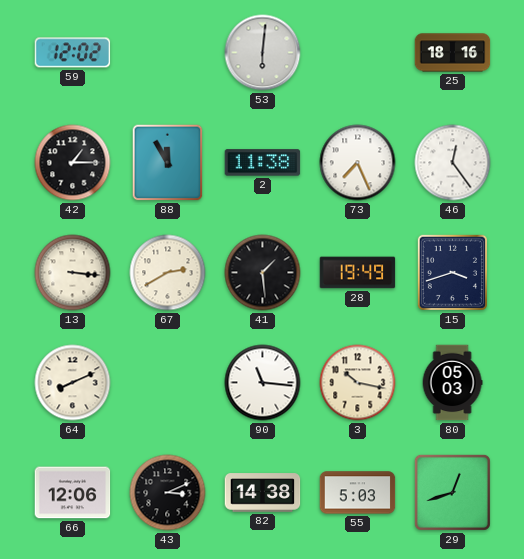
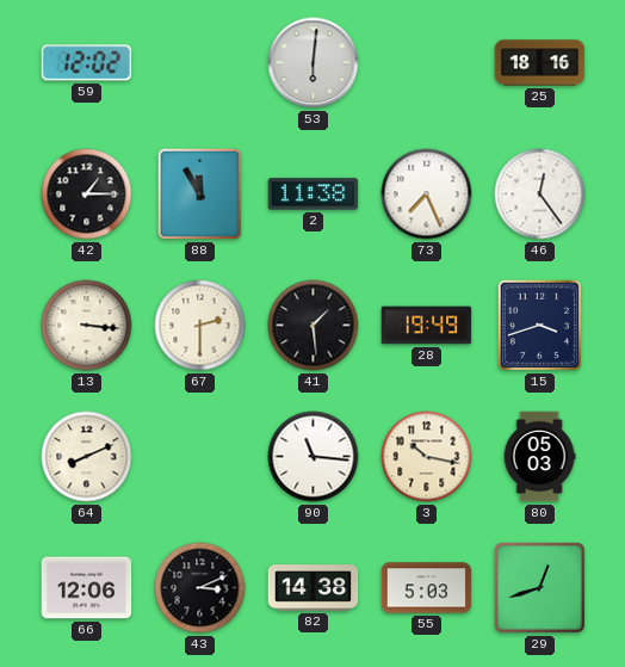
67: 2:40 -> 2:30 (200, 326)
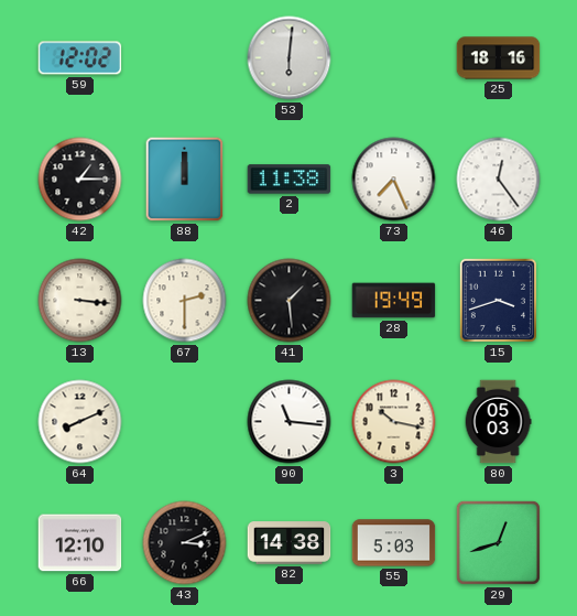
88: 11:55 -> 12:00 (185, 180)
66: 12:06 -> 12:10 (80, 543)
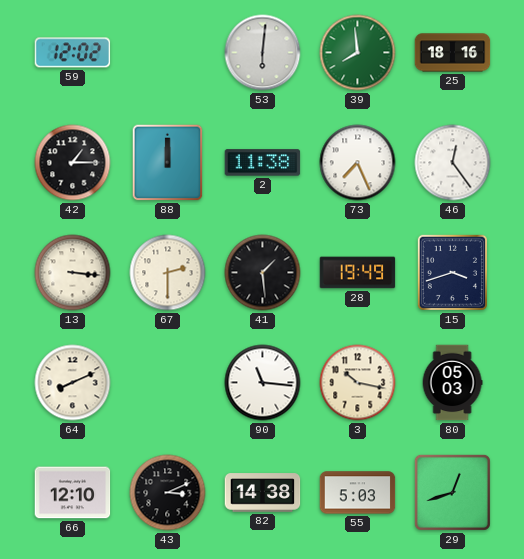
39: none -> 7:59 (358, 53)
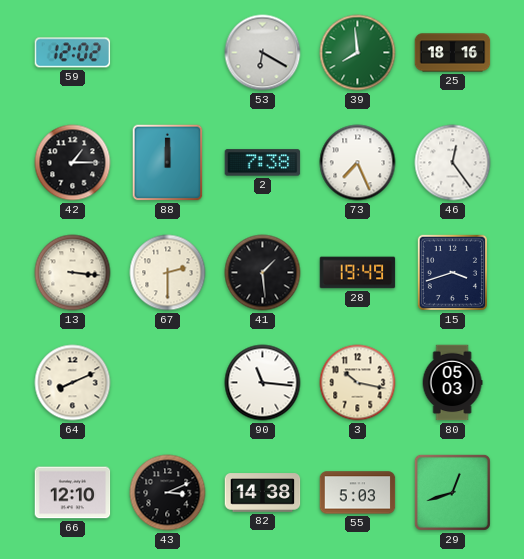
53: 6:01 -> 6:20 (263, 53)
2: 11:38 -> 7:38 (263, 163)
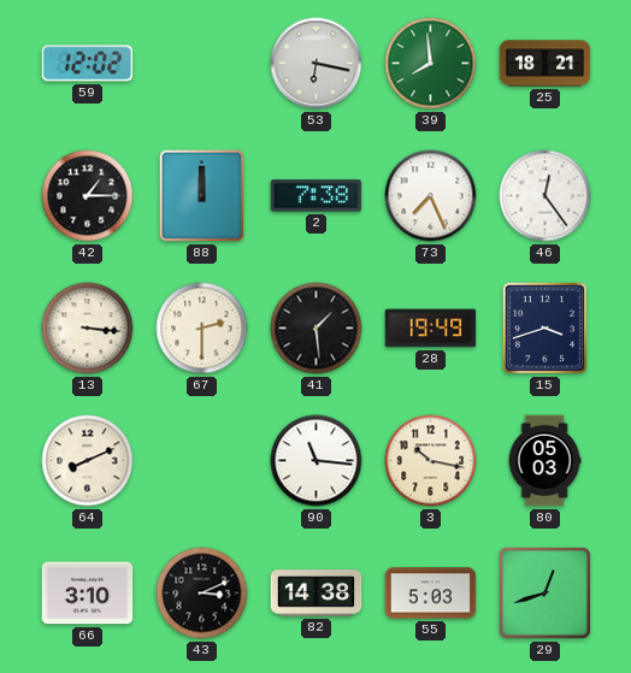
53: 6:20 -> 6:17 (317, 64)
25: 18:16 -> 18:21 (546, 64)
66: 12:10 -> 3:10 (88, 594)
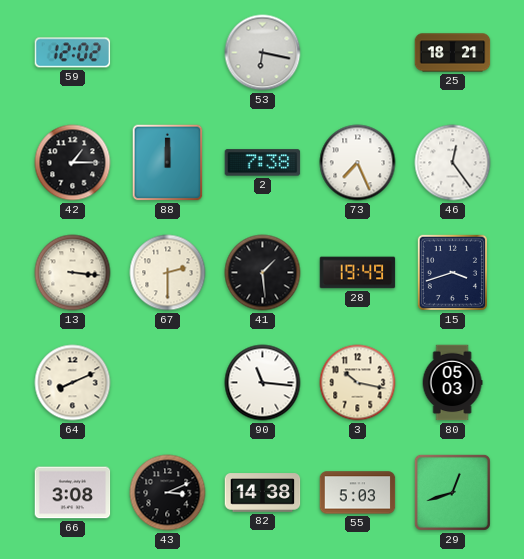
39: 7:59 -> none (431, 64)
66: 3:10 -> 3:08 (73, 493)
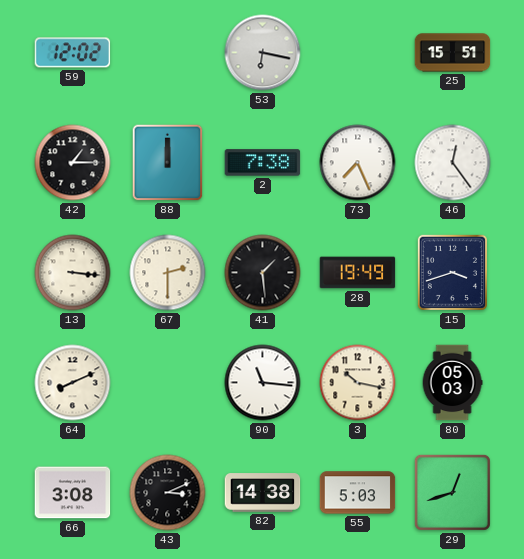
25: 18:21 -> 15:51 (453, 53)
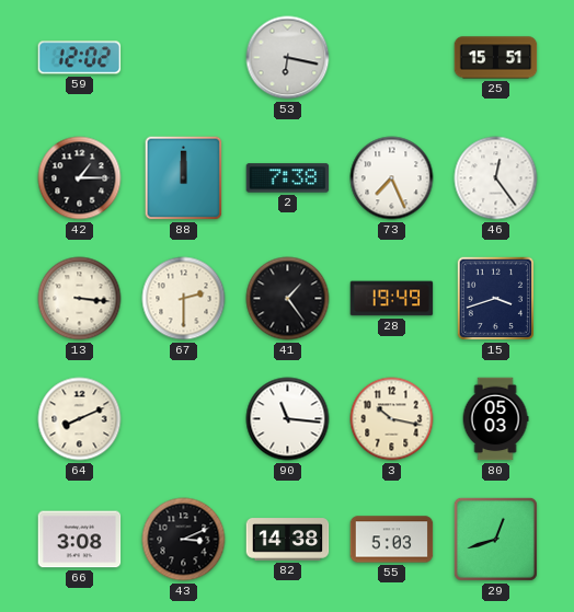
41: 1:29 -> 1:24 (288, 299)
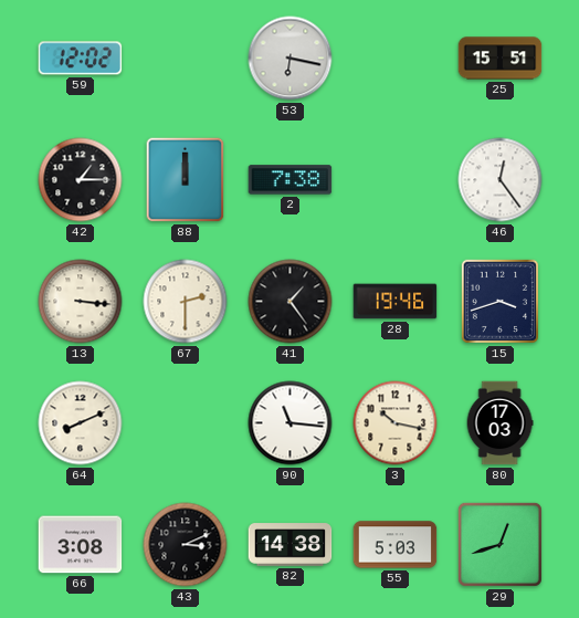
73: 7:26 -> none (392, 178)
28: 19:49 -> 19:46 (396, 302)
80: 05:03 -> 17:03 (499, 423)
